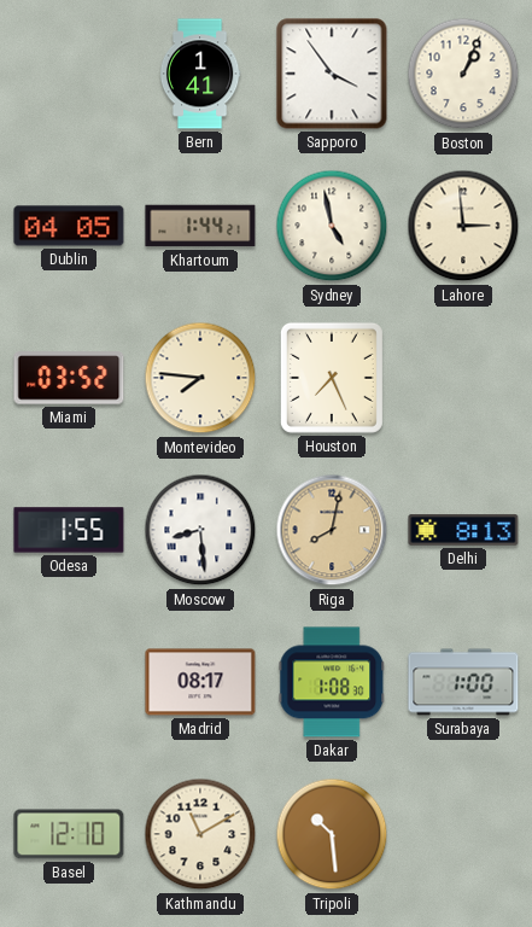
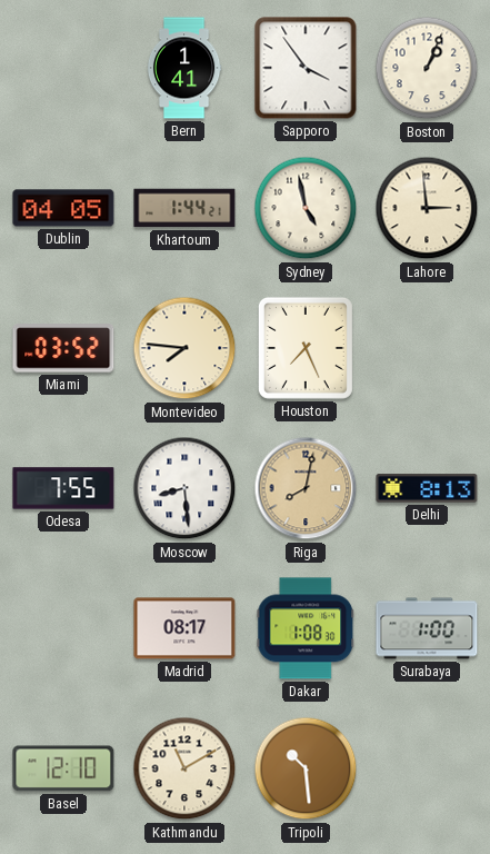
Odesa: 1:55 -> 7:55 (63, 488)
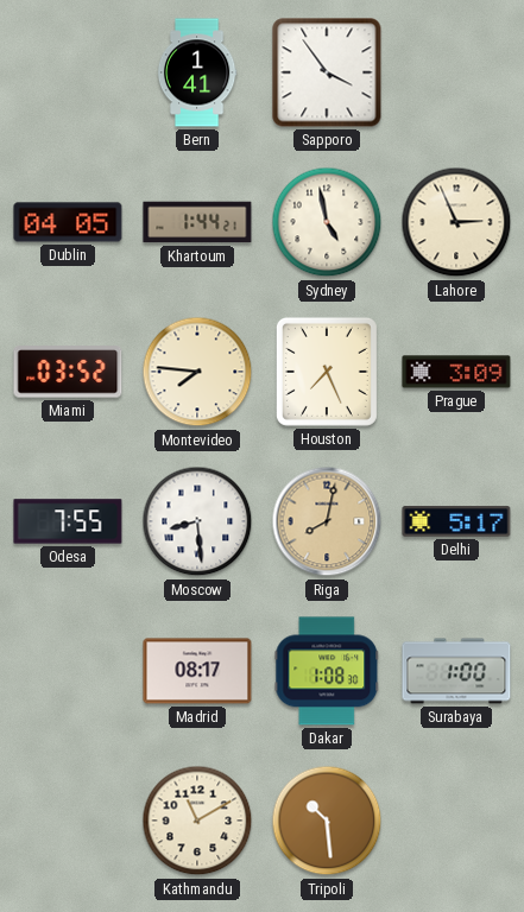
Boston: 1:04 -> none (427, 68)
Lahore: 2:59 -> 2:56 (456, 222)
Prague: none -> 3:09 (456, 372)
Delhi: 8:13 -> 5:17 (456, 521)
Basel: 12:10 -> none (63, 768)
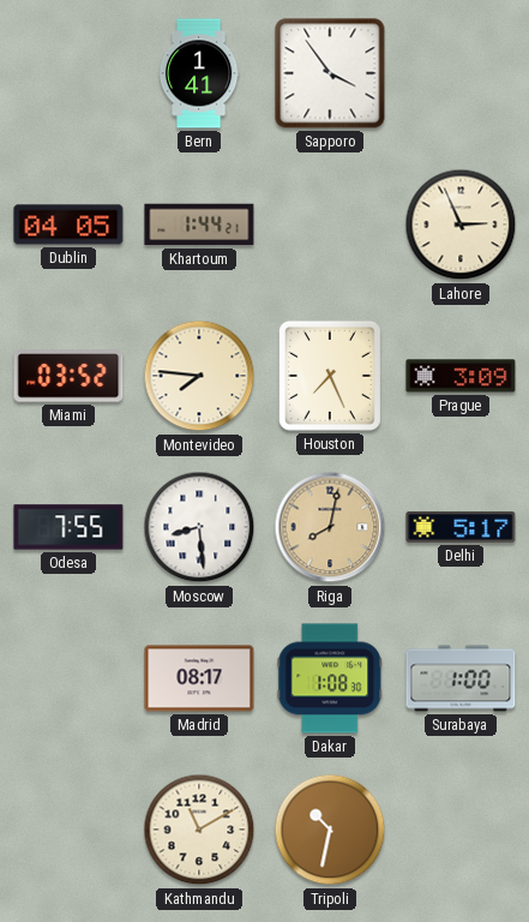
Sydney: 4:58 -> none (327, 222)
Tripoli: 10:29 -> 10:32 (330, 830)
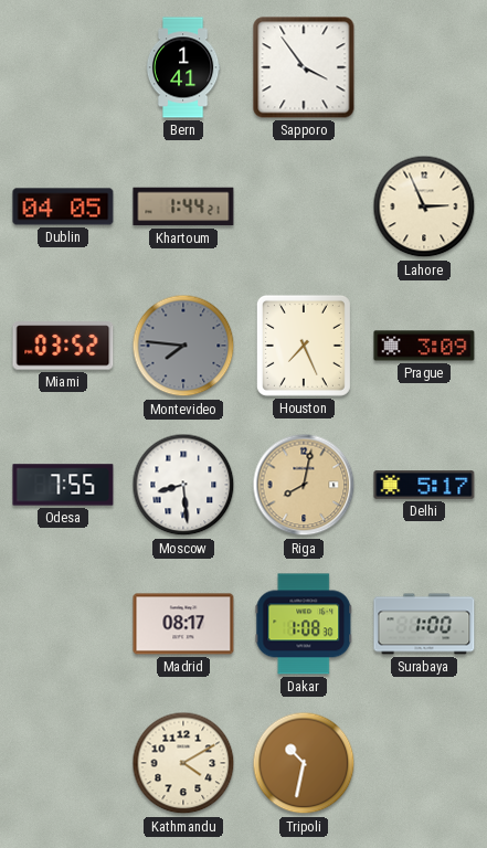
Montevideo dial: cream -> grey (183, 346)
Kathmandu: 11:10 -> 4:10 (183, 763)
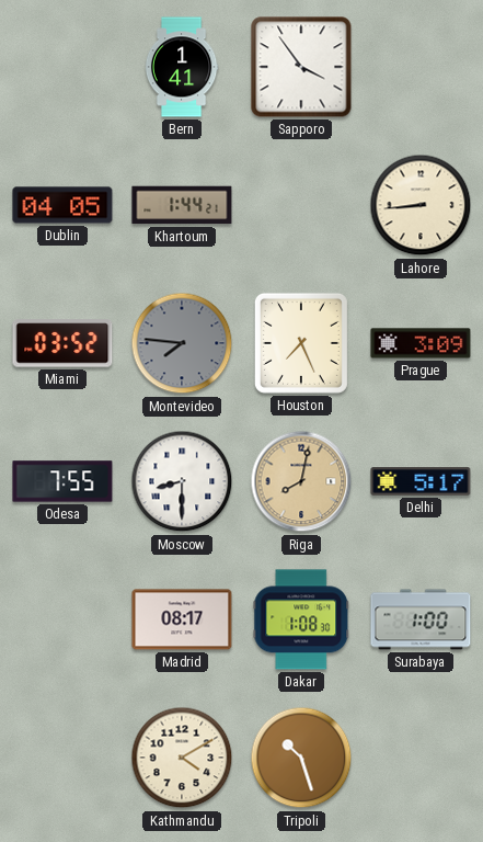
Lahore: 2:56 -> 8:44 (421, 205)
Moscow: 8:29 -> 8:30 (182, 481)
Tripoli: 10:32 -> 10:27 (301, 758)
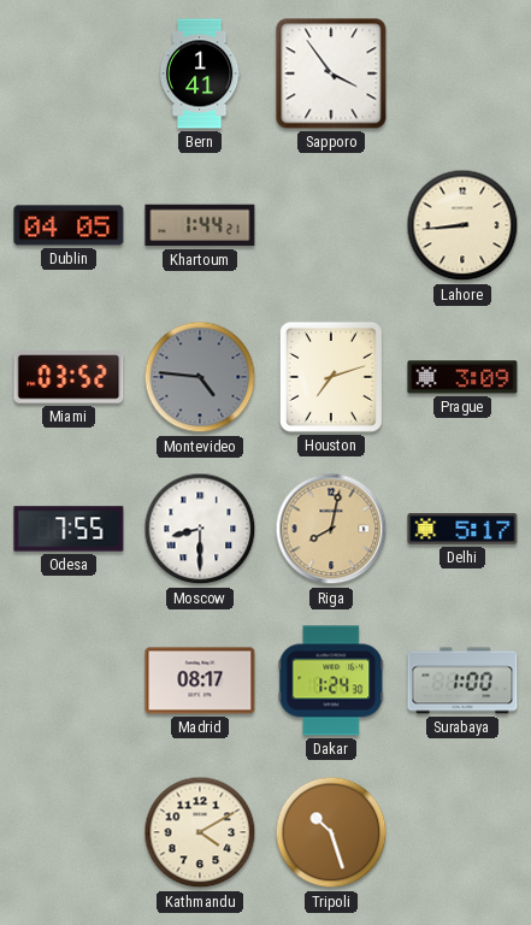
Montevideo: 7:46 -> 4:46 (200, 377)
Houston: 7:26 -> 7:12 (331, 377)
Dakar: 1:08 -> 1:24 (331, 681)
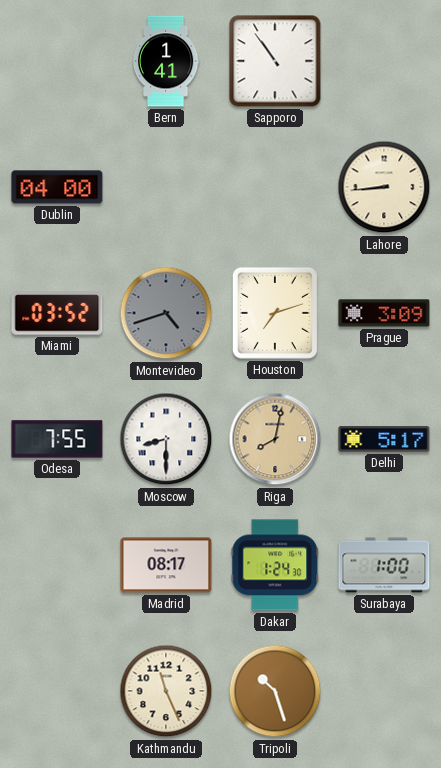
Sapporo: 3:54 -> 10:54 (275, 61)
Dublin: 04:05 -> 04:00 (57, 187)
Khartoum: 1:44 -> none (200, 225)
Montevideo: 4:46 -> 4:42 (166, 313)
Kathmandu: 4:10 -> 11:26 (166, 691)
